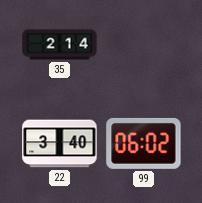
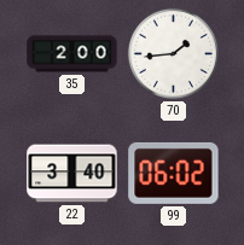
35: 2:14 -> 2:00 (72, 54)
70: none -> 1:44 (173, 53)
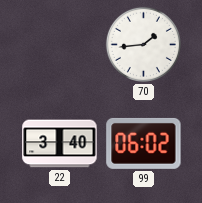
35: 2:00 -> none (72, 54)
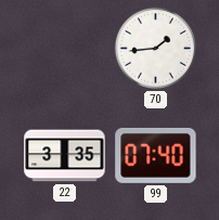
22: 3:40 -> 3:35 (65, 156)
99: 06:02 -> 07:40 (156, 155)
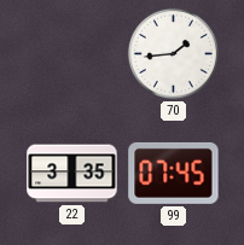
99: 07:40 -> 07:45 (174, 173)
